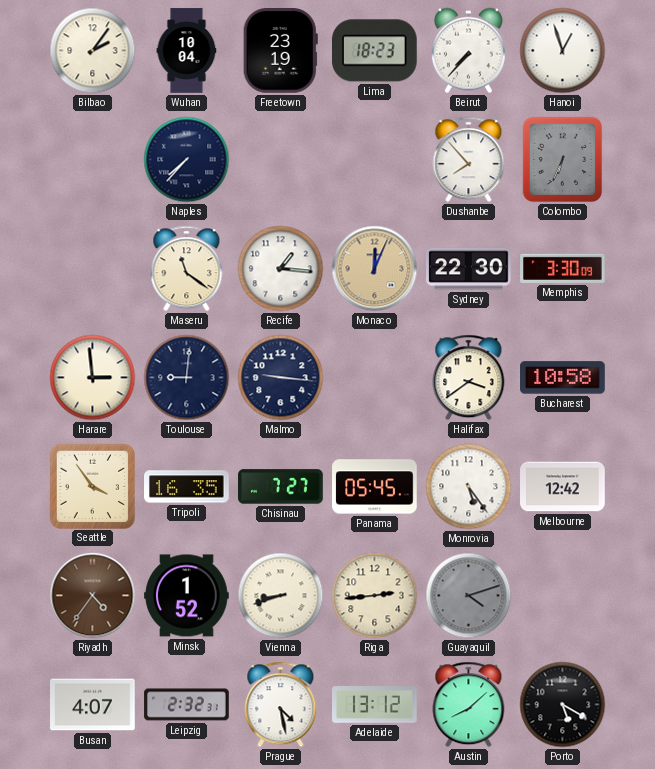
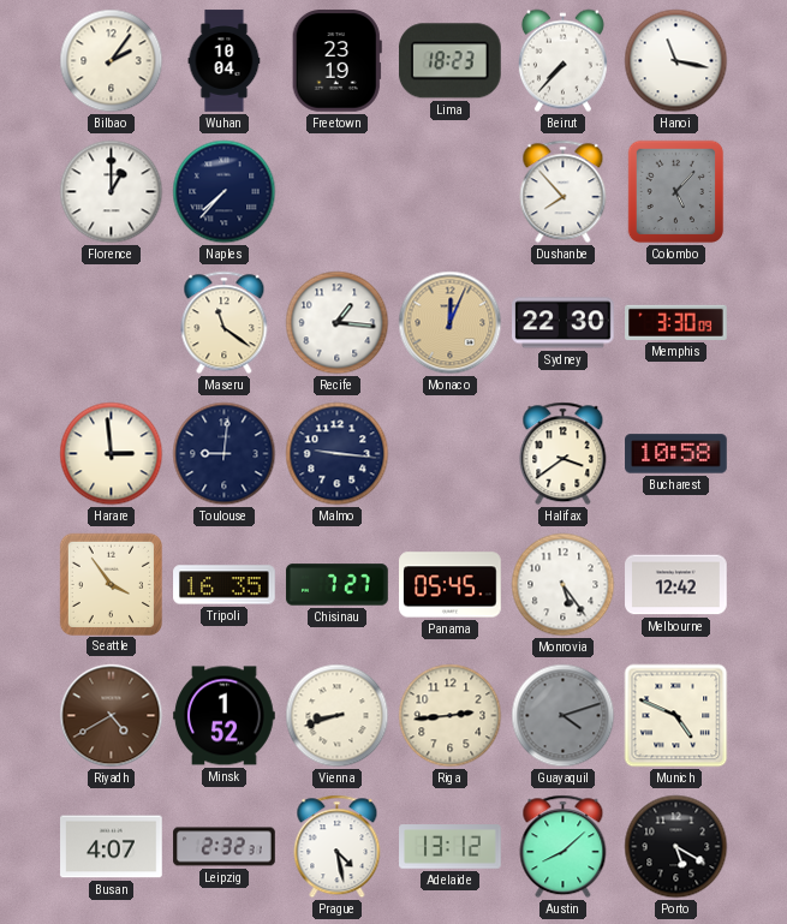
Hanoi: 12:57 -> 11:17 (676, 61)
Florence: none -> 1:00 (112, 192)
Colombo: 6:34 -> 5:07 (676, 192)
Riyadh: 4:36 -> 4:40 (112, 716)
Munich: none -> 4:49 (676, 716)
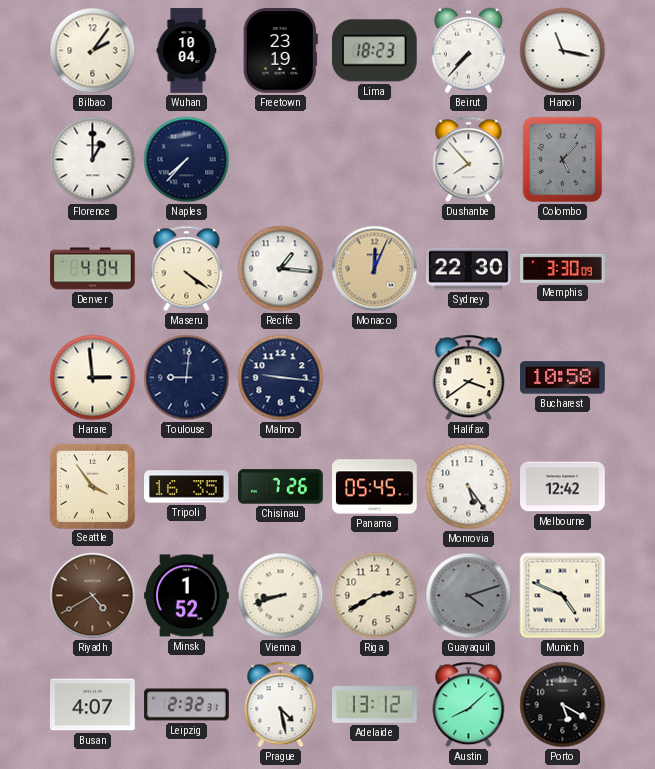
Denver: none -> 4:04 (93, 269)
Maseru: 11:21 -> 4:21 (187, 269)
Chisinau: 7:27 -> 7:26 (281, 487)
Riga: 2:44 -> 2:40 (375, 596)
